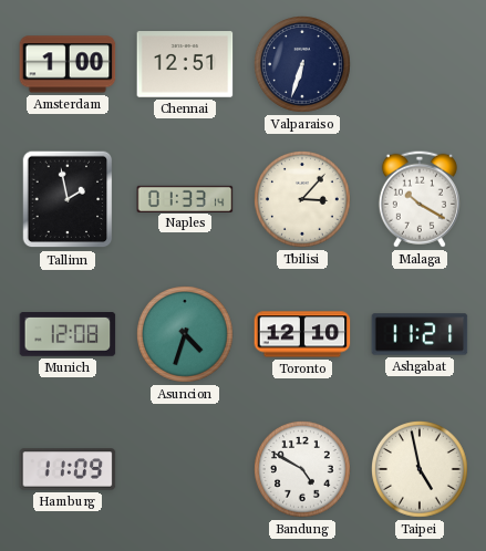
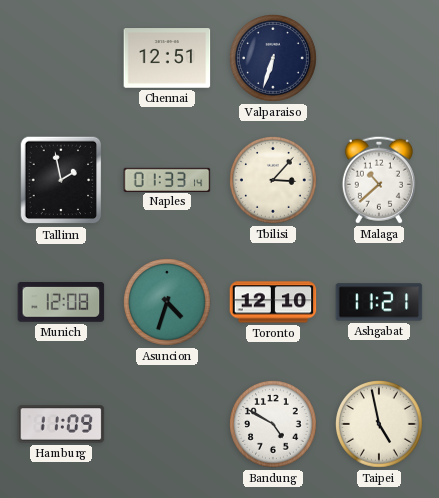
Amsterdam: 1:00 -> none (68, 64)
Malaga: 10:20 -> 10:38 (379, 180)
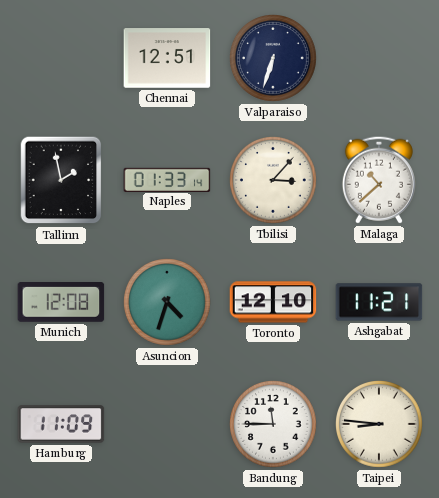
Bandung: 4:50 -> 11:45 (274, 425)
Taipei: 4:58 -> 8:46 (380, 425)
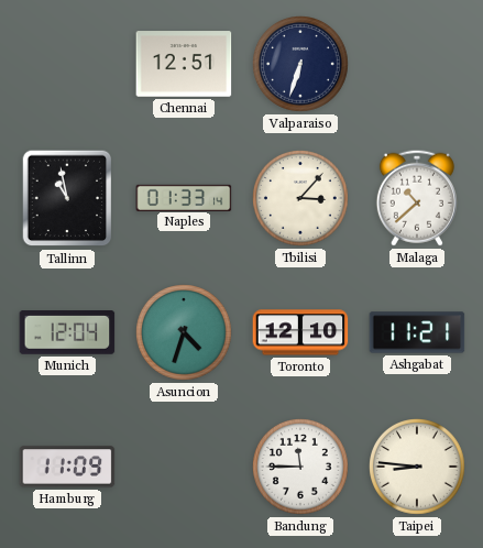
Tallinn: 1:58 -> 10:58 (67, 198)
Munich: 12:08 -> 12:04 (67, 333)
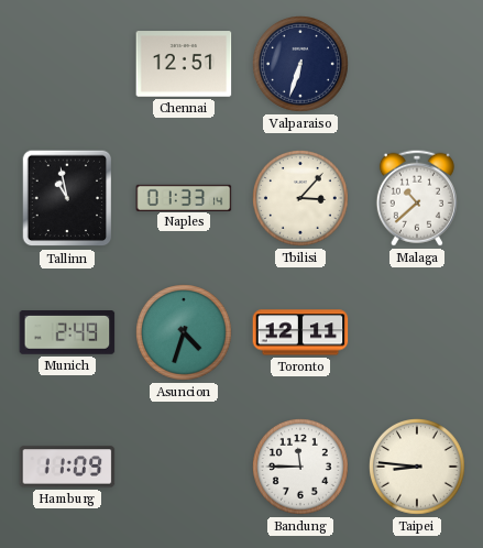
Munich: 12:04 -> 2:49 (67, 333)
Toronto: 12:10 -> 12:11 (300, 332)
Ashgabat: 11:21 -> none (417, 332)
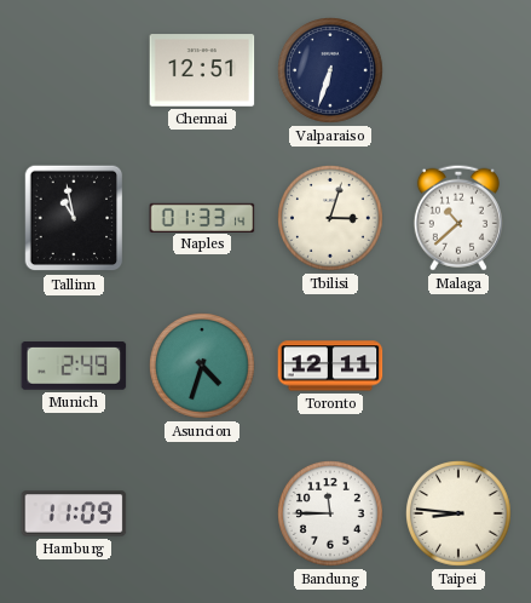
Tbilisi: 3:07 -> 3:03 (331, 219)
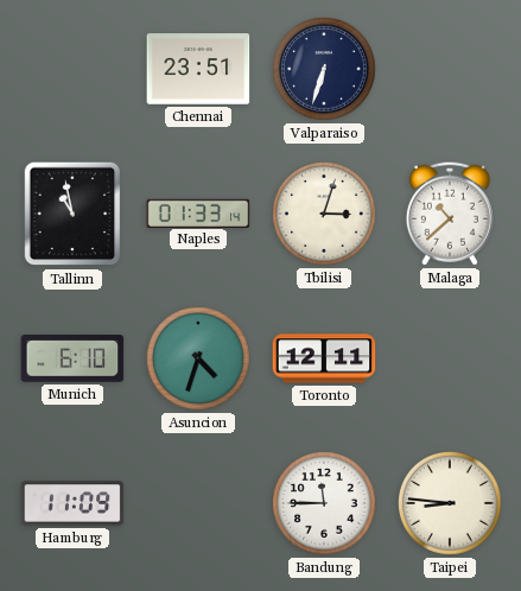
Chennai: 12:51 -> 23:51 (198, 69)
Munich: 2:49 -> 6:10 (72, 360)
